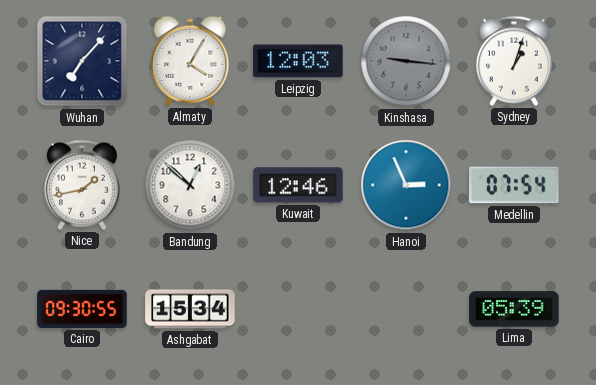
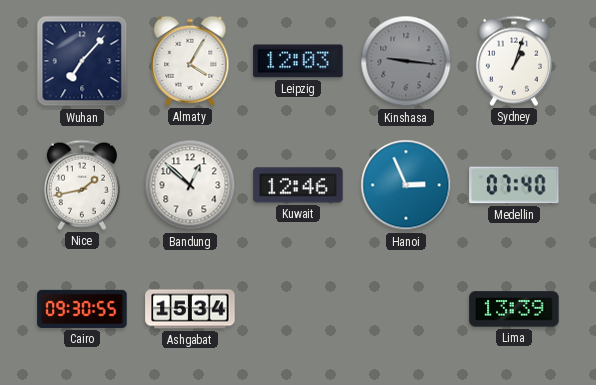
Medellin: 07:54 -> 07:40 (514, 185)
Lima: 05:39 -> 13:39 (514, 309)
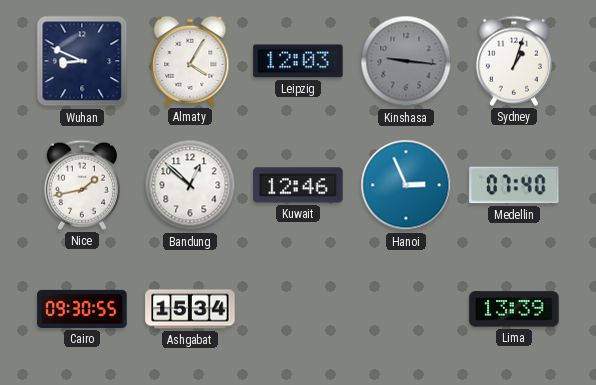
Wuhan: 7:07 -> 8:49 (82, 61)
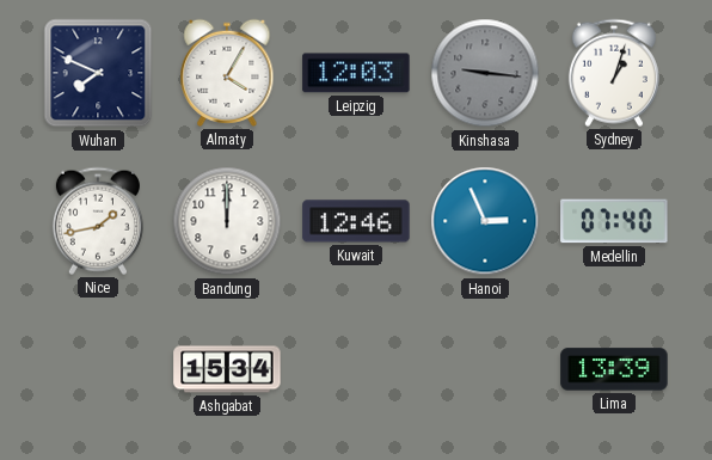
Wuhan: 8:49 -> 7:49 (98, 73)
Bandung: 12:52 -> 12:00 (227, 221)
Cairo: 09:30 -> none (82, 309)
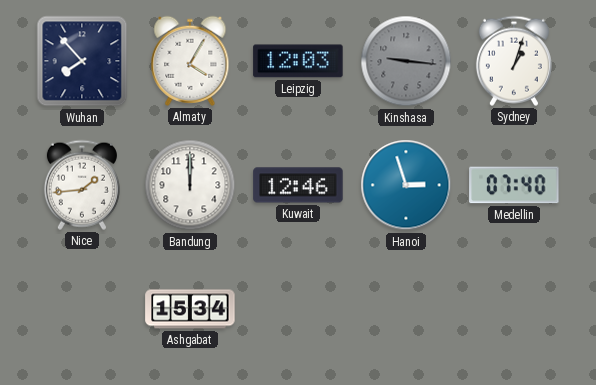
Wuhan: 7:49 -> 7:53 (82, 61)
Nice: 1:43 -> 1:44 (82, 185)
Hanoi: 2:56 -> 2:57 (406, 185)
Lima: 13:39 -> none (614, 369)
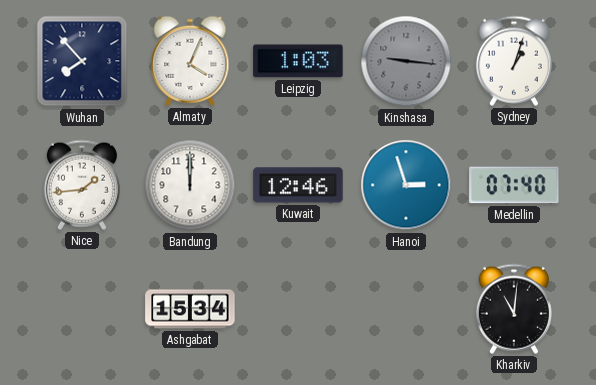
Almaty: 4:05 -> 4:04 (190, 61)
Leipzig: 12:03 -> 1:03 (298, 61)
Kharkiv: none -> 11:01 (514, 309)
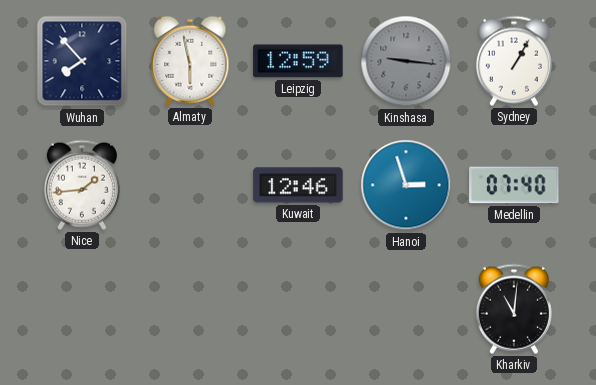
Almaty: 4:04 -> 5:58 (190, 61)
Leipzig: 1:03 -> 12:59 (298, 61)
Sydney: 1:03 -> 1:05 (514, 61)
Bandung: 12:00 -> none (190, 185)
Ashgabat: 15:34 -> none (190, 309)
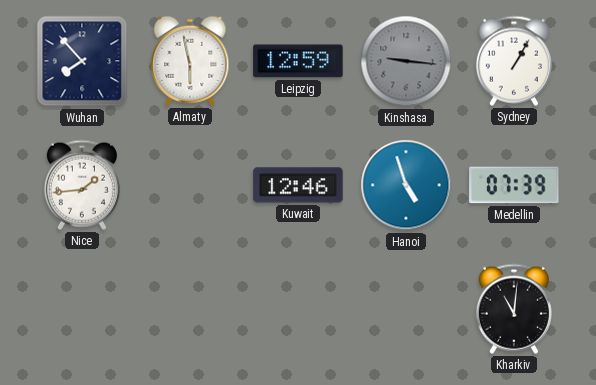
Hanoi: 2:57 -> 4:57 (406, 185)
Medellin: 07:40 -> 07:39 (514, 185)
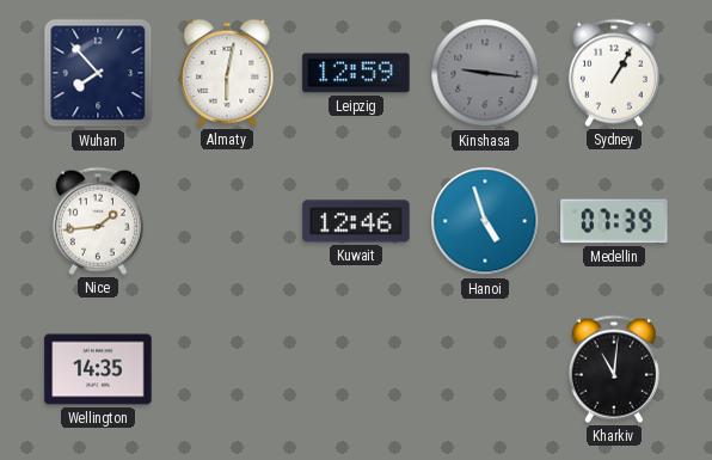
Almaty: 5:58 -> 6:02 (227, 73)
Wellington: none -> 14:35 (98, 369)
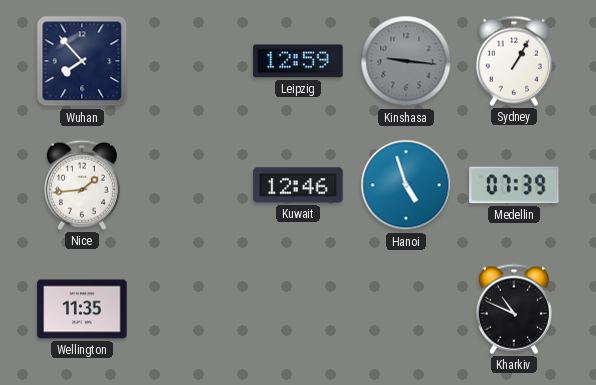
Almaty: 6:02 -> none (227, 73)
Wellington: 14:35 -> 11:35 (82, 309)
Kharkiv: 11:01 -> 10:49 (514, 309)
